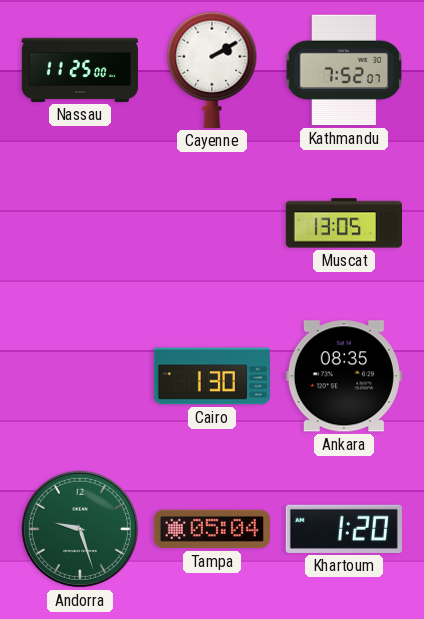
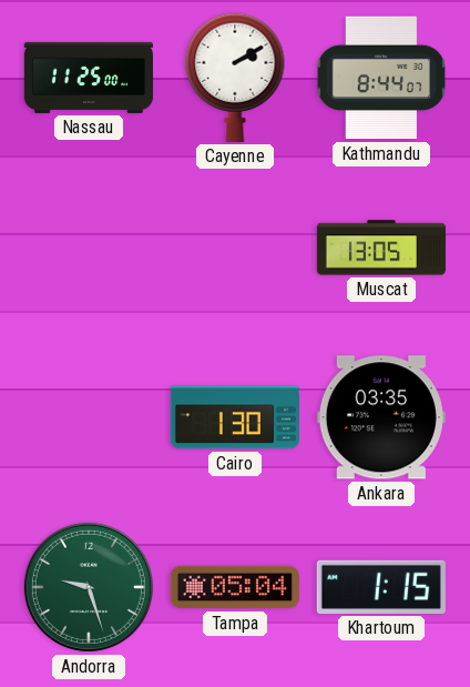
Kathmandu: 7:52 -> 8:44 (381, 78)
Ankara: 08:35 -> 03:35 (381, 417)
Khartoum: 1:20 -> 1:15 (381, 587)
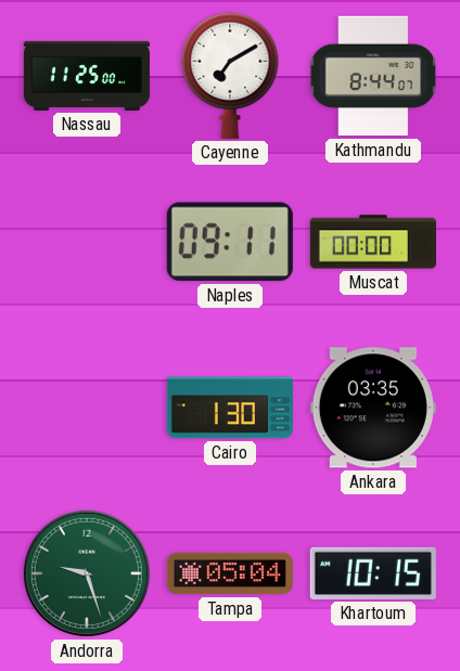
Cayenne: 2:10 -> 7:10 (230, 76)
Naples: none -> 09:11 (230, 242)
Muscat: 13:05 -> 00:00 (373, 242)
Khartoum: 1:15 -> 10:15 (373, 573)
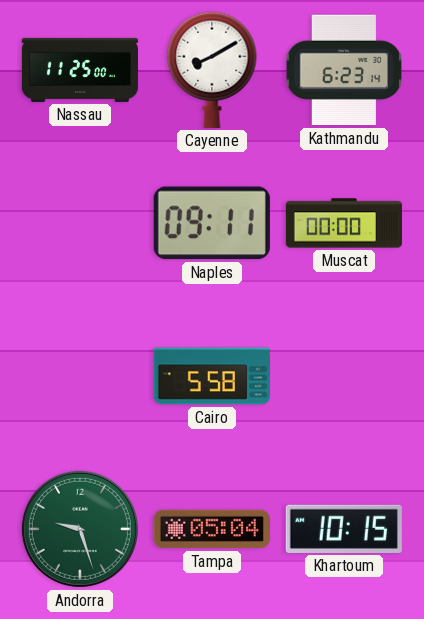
Cayenne: 7:10 -> 8:10 (212, 70)
Kathmandu: 8:44 -> 6:23 (344, 70)
Cairo: 1:30 -> 5:58 (212, 376)
Ankara: 03:35 -> none (373, 408)
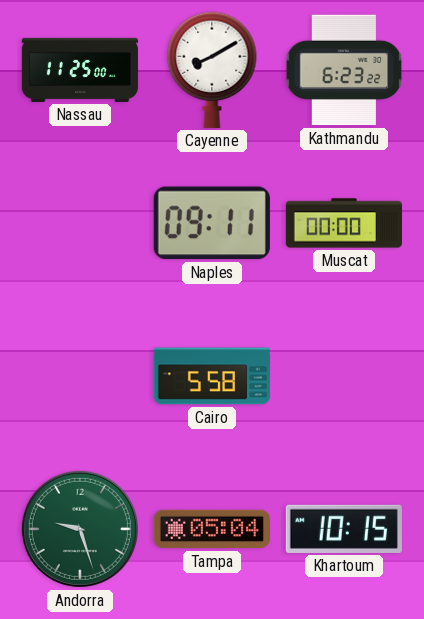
Kathmandu: 6:23:14 -> 6:23:22 (344, 70)
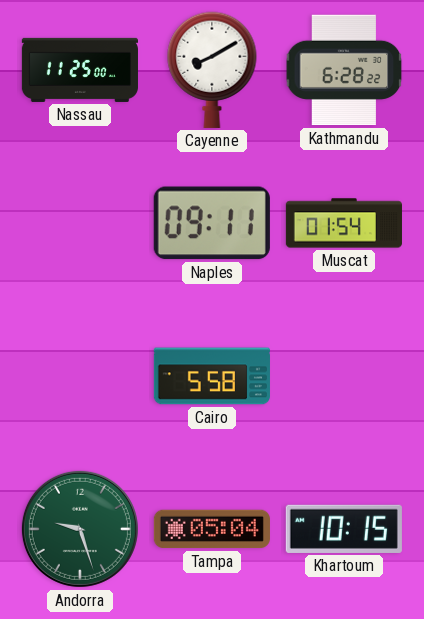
Kathmandu: 6:23 -> 6:28 (344, 70)
Muscat: 00:00 -> 01:54 (344, 223)
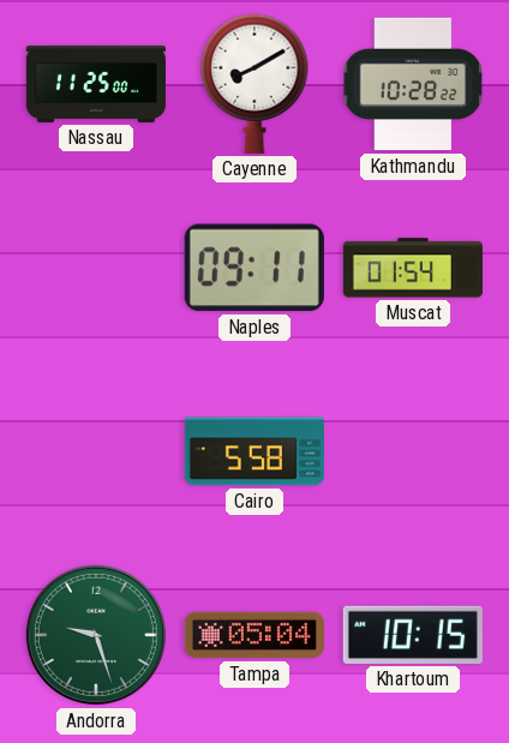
Kathmandu: 6:28 -> 10:28 (413, 84)
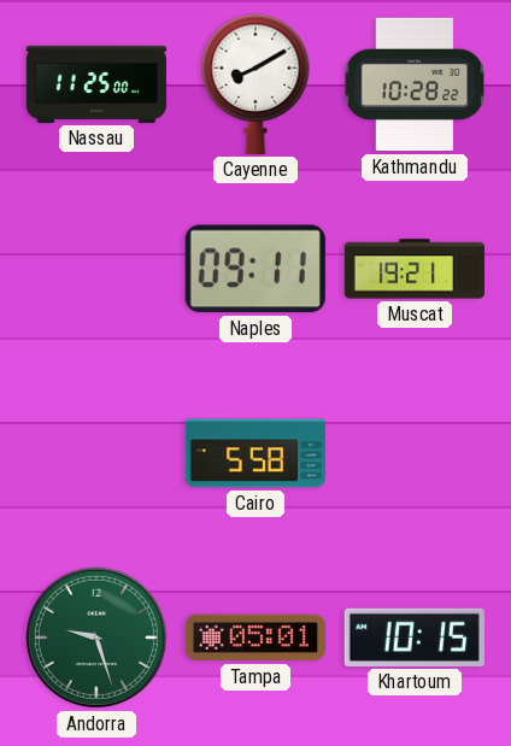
Muscat: 01:54 -> 19:21 (415, 269)
Tampa: 05:04 -> 05:01 (255, 638)
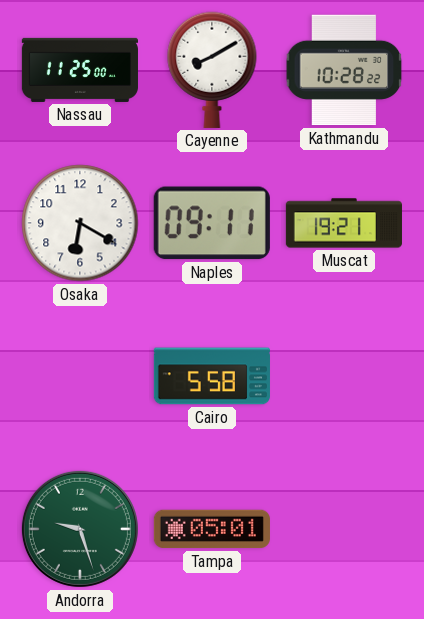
Osaka: none -> 6:20 (80, 223)
Khartoum: 10:15 -> none (415, 638)
